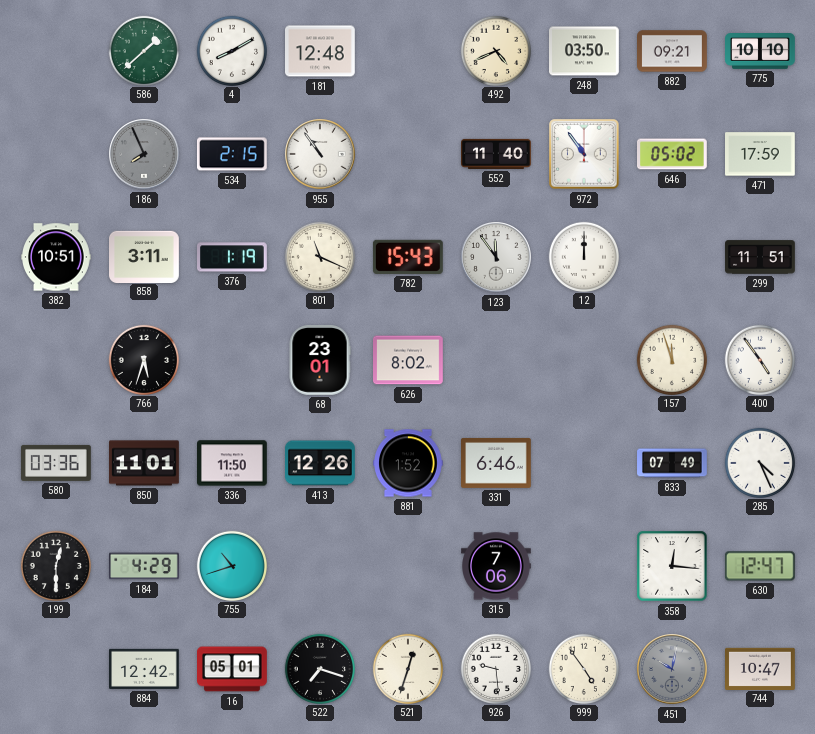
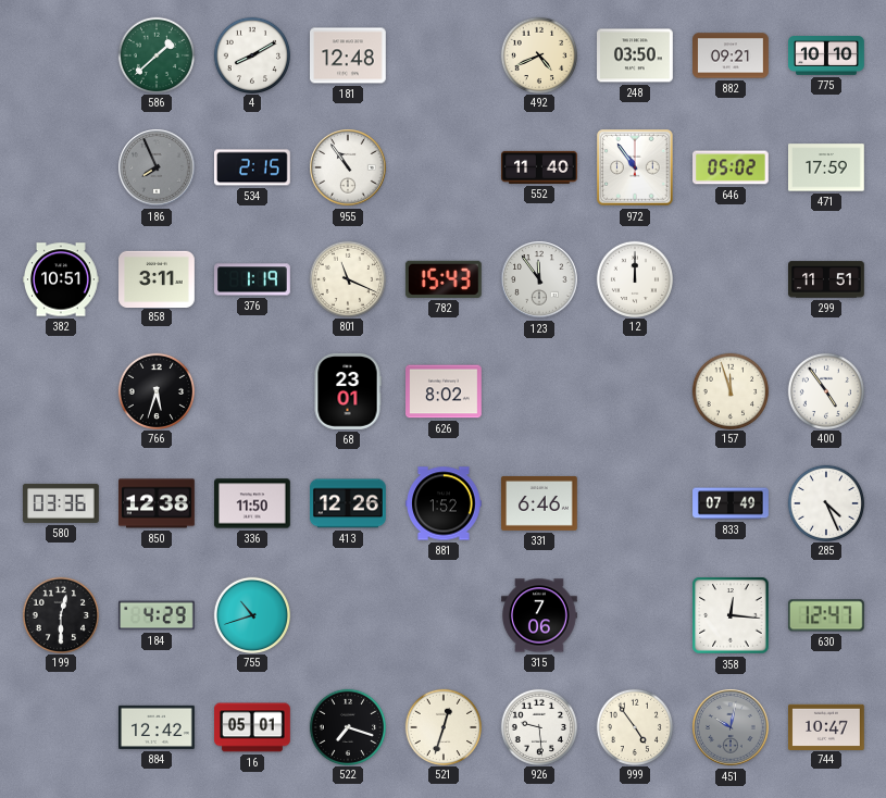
850: 11:01 -> 12:38 (158, 503)
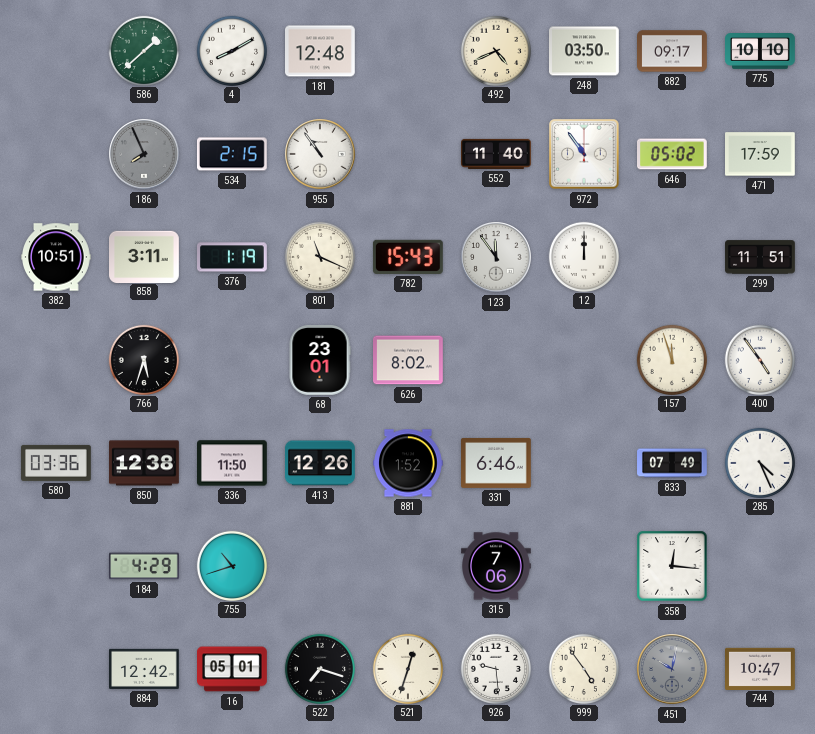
882: 09:21 -> 09:17 (672, 51)
199: 12:30 -> none (60, 614)
630: 12:47 -> none (826, 615)
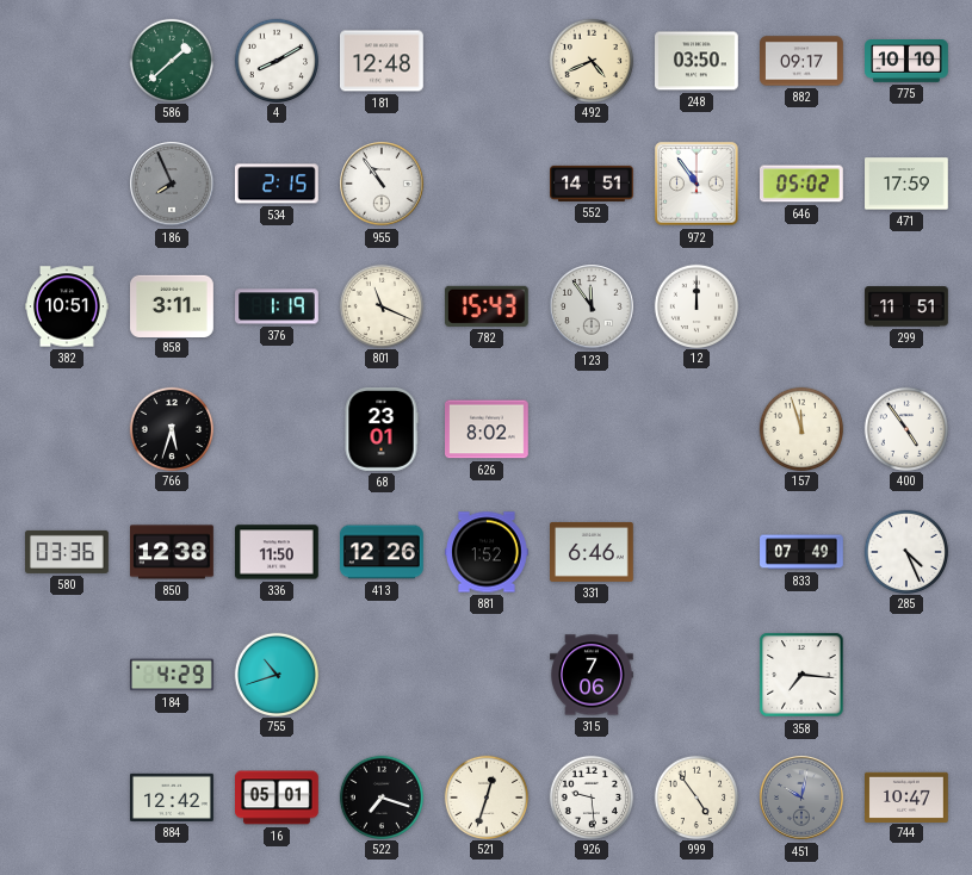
552: 11:40 -> 14:51 (593, 184)
358: 12:16 -> 7:16 (801, 675)
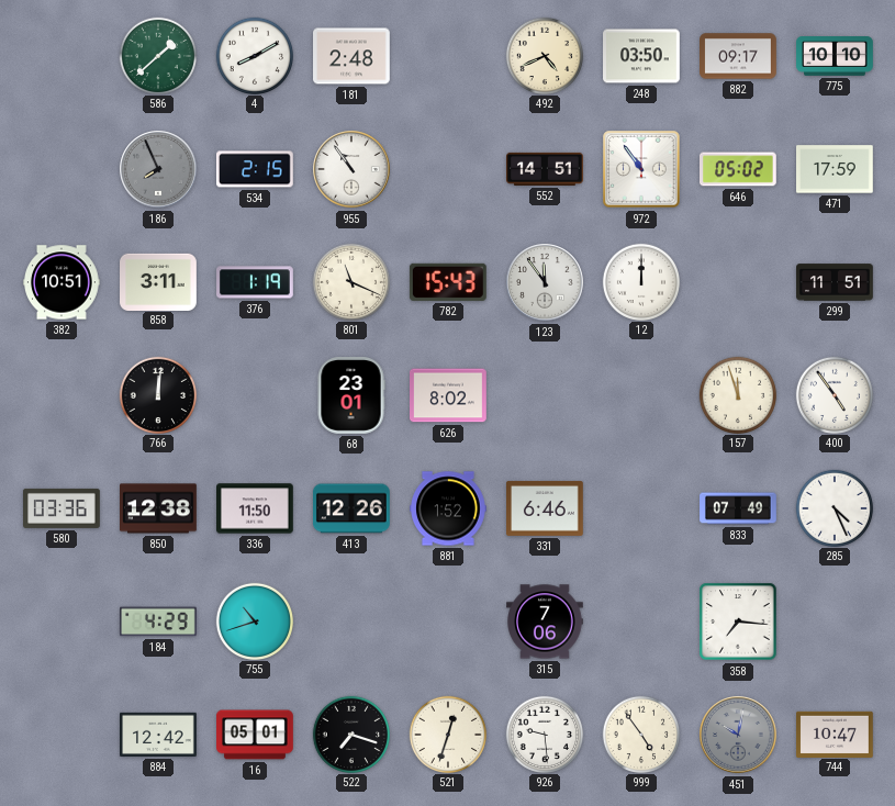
181: 12:48 -> 2:48 (353, 56)
766: 5:33 -> 12:01 (157, 394)
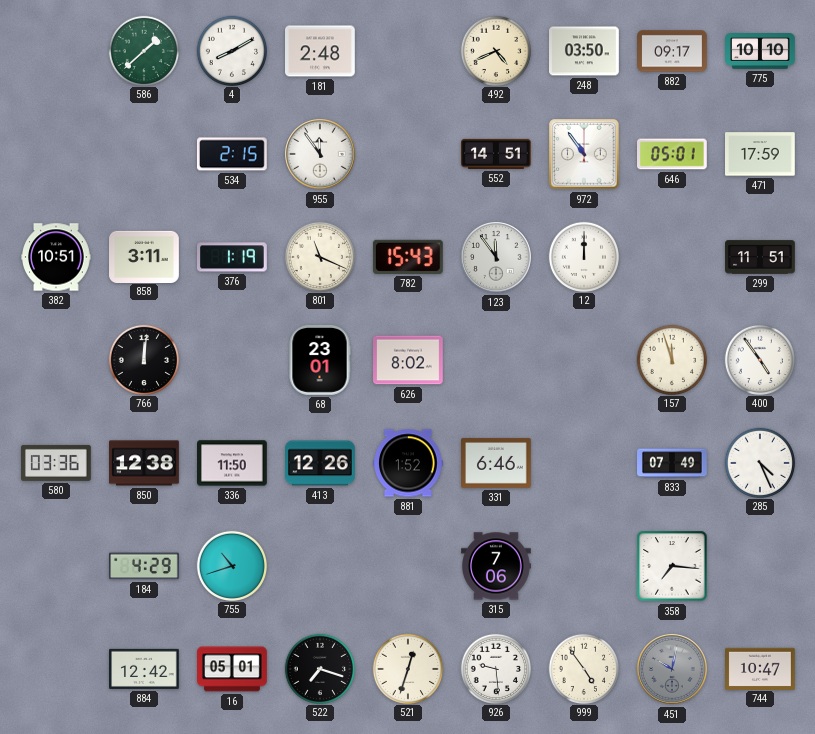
186: 7:56 -> none (158, 169)
955: 10:54 -> 11:54 (320, 154)
646: 05:02 -> 05:01 (673, 154)
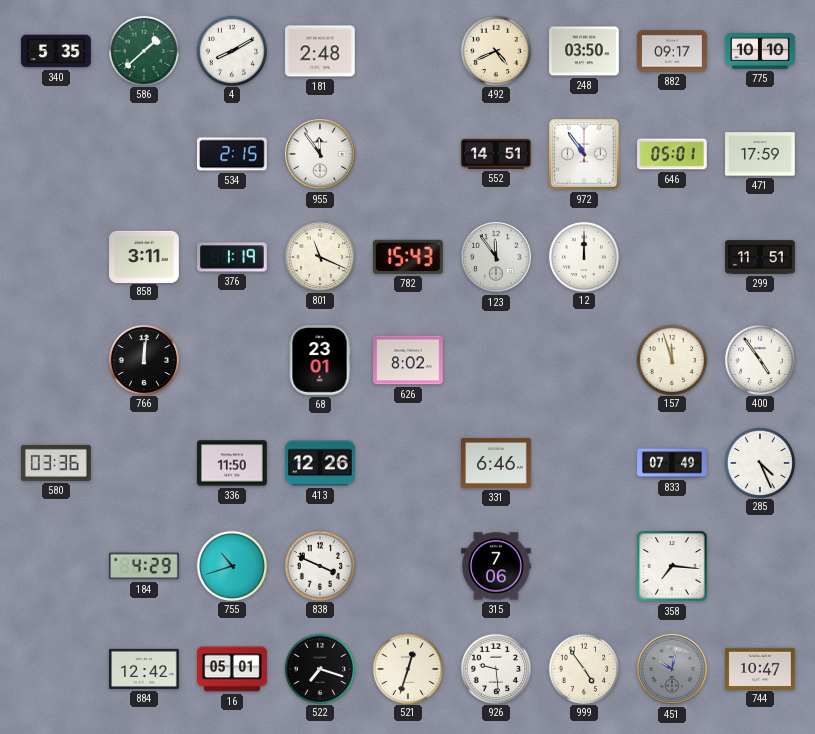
340: none -> 5:35 (57, 51)
382: 10:51 -> none (57, 257)
850: 12:38 -> none (145, 463)
881: 1:52 -> none (409, 463)
838: none -> 3:49 (319, 565)
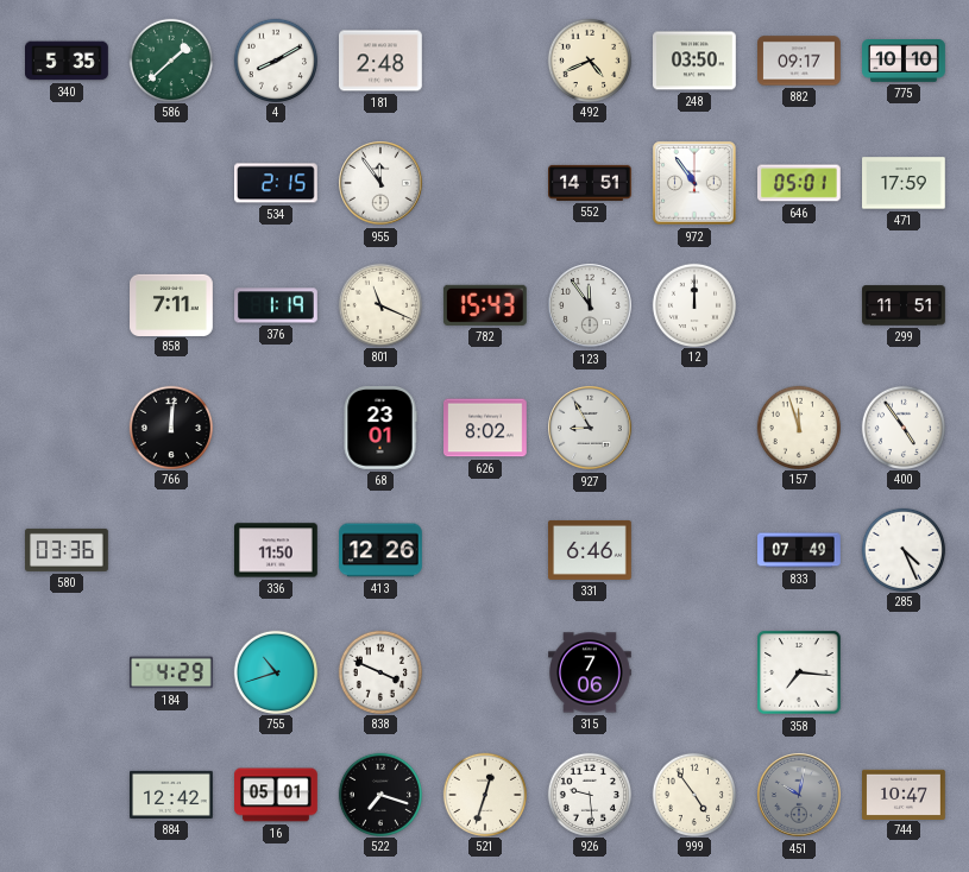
858: 3:11 -> 7:11 (172, 304)
927: none -> 8:55 (590, 428)
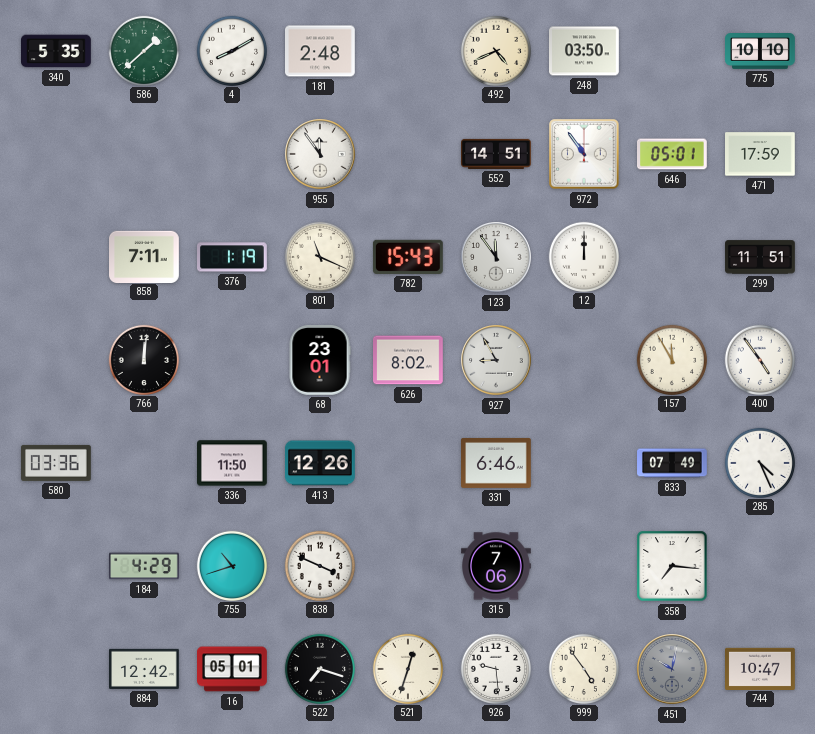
882: 09:17 -> none (799, 61)
534: 2:15 -> none (277, 183)
157: 11:57 -> 11:55 (671, 359)
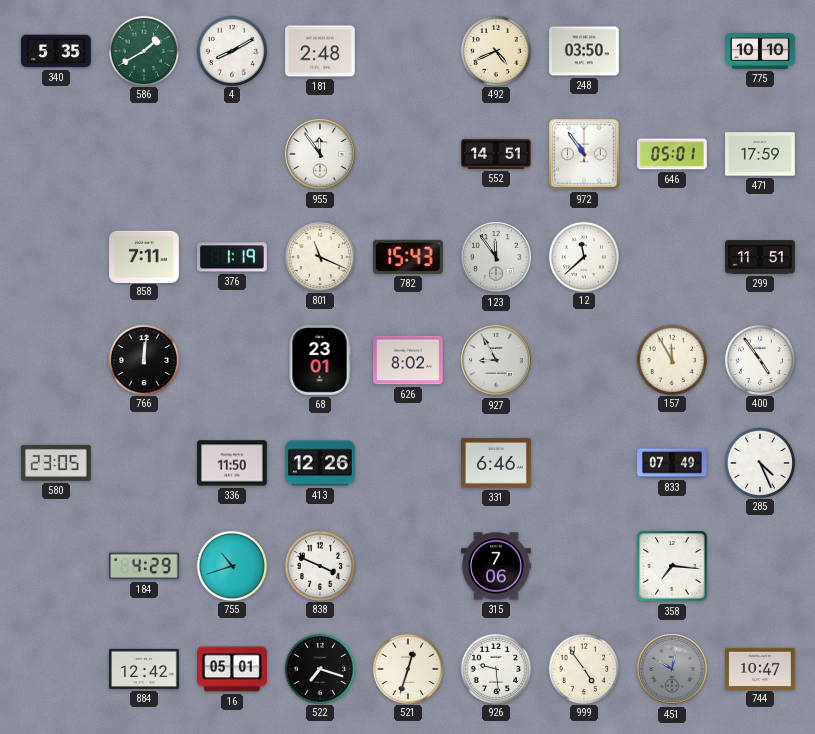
586: 1:38 -> 1:40 (143, 50)
12: 12:00 -> 11:38 (583, 256)
580: 03:36 -> 23:05 (57, 463)
